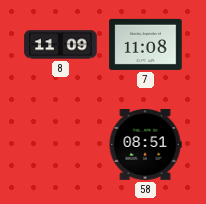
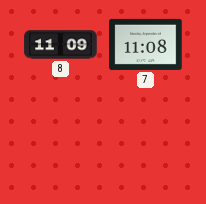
58: 08:51 -> none (145, 145)
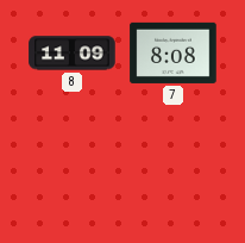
7: 11:08 -> 8:08 (174, 52)
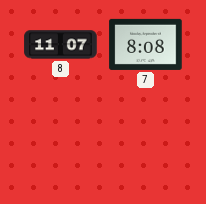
8: 11:09 -> 11:07 (61, 45)
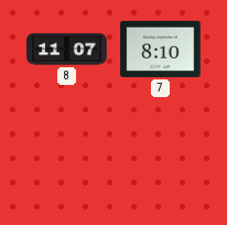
7: 8:08 -> 8:10 (161, 49)
